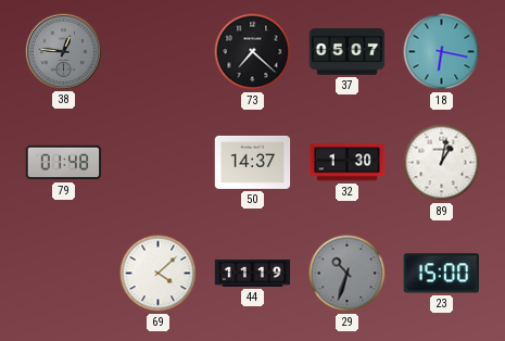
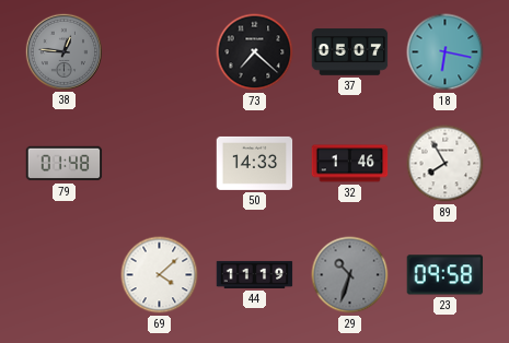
50: 14:37 -> 14:33 (255, 163)
32: 1:30 -> 1:46 (350, 164)
89: 1:02 -> 7:55 (446, 164)
23: 15:00 -> 09:58 (446, 275)
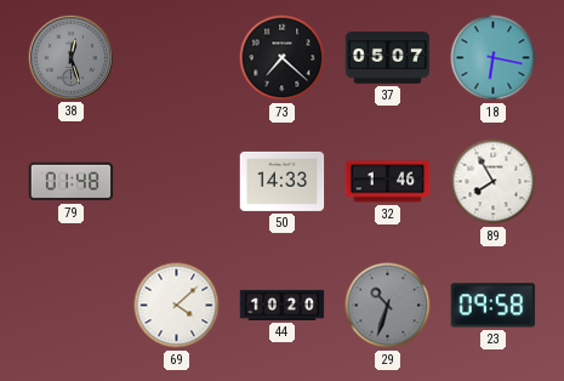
38: 12:46 -> 12:27 (70, 57)
44: 11:19 -> 10:20 (283, 305)
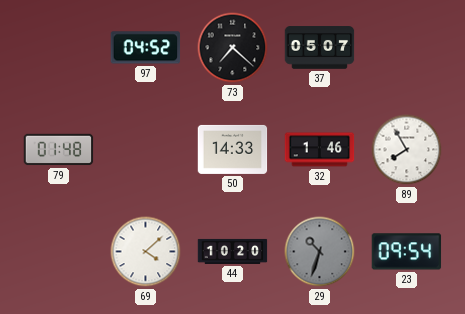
38: 12:27 -> none (70, 57)
97: none -> 04:52 (146, 48)
18: 6:17 -> none (494, 58)
23: 09:58 -> 09:54 (407, 252)
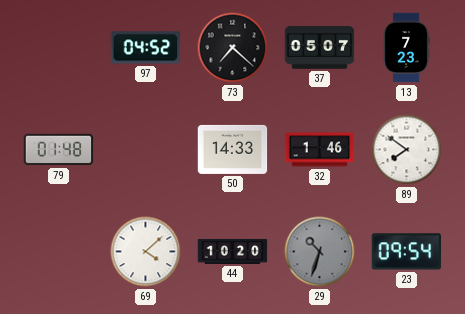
13: none -> 7:23 (406, 48)
89: 7:55 -> 7:51 (407, 150)
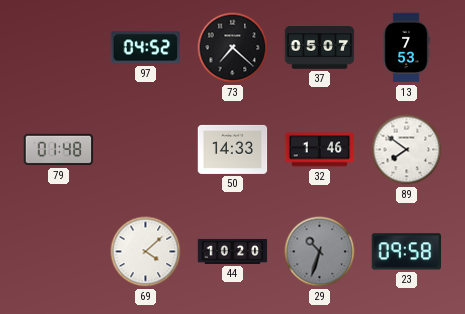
13: 7:23 -> 7:53 (406, 48)
23: 09:54 -> 09:58 (407, 252)
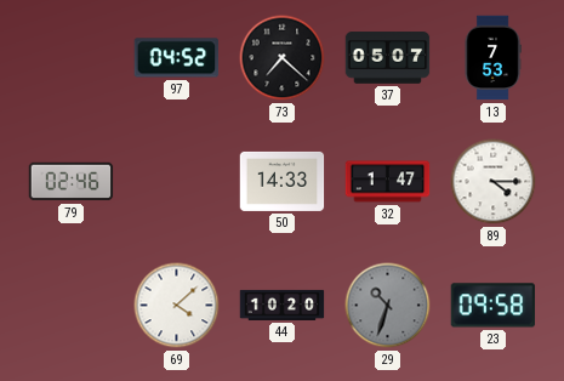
79: 01:48 -> 02:46 (72, 182)
32: 1:46 -> 1:47 (388, 182)
89: 7:51 -> 4:15 (494, 182)
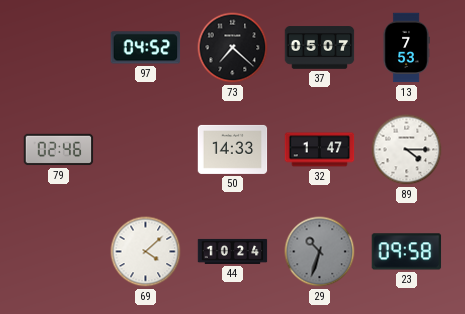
44: 10:20 -> 10:24 (233, 251)
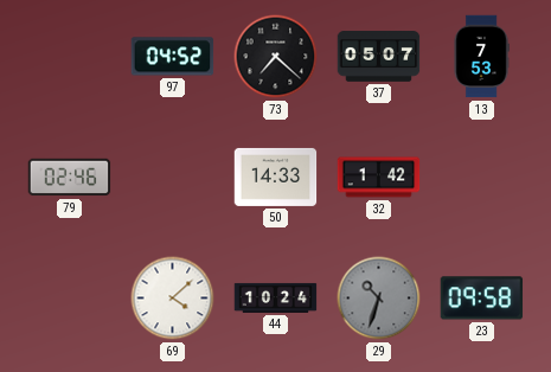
32: 1:47 -> 1:42 (379, 178)
89: 4:15 -> none (407, 150)
